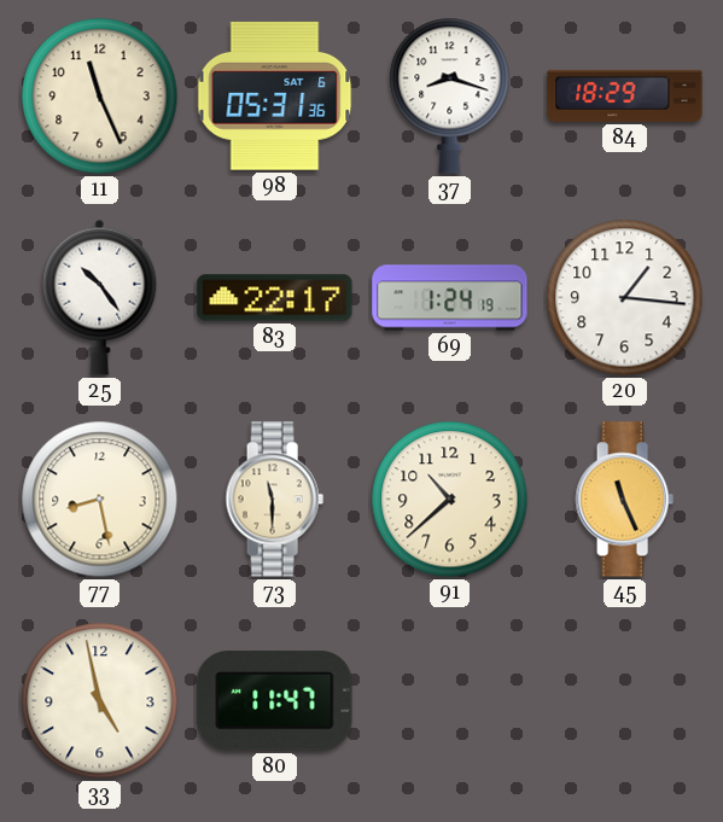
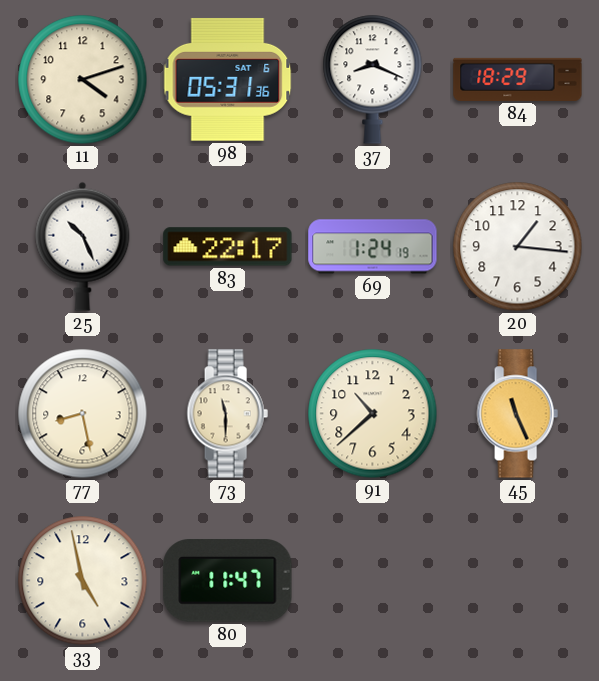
11: 11:26 -> 4:12 (83, 80)
37: 8:18 -> 8:19 (373, 79)
25: 10:24 -> 10:26 (83, 246)
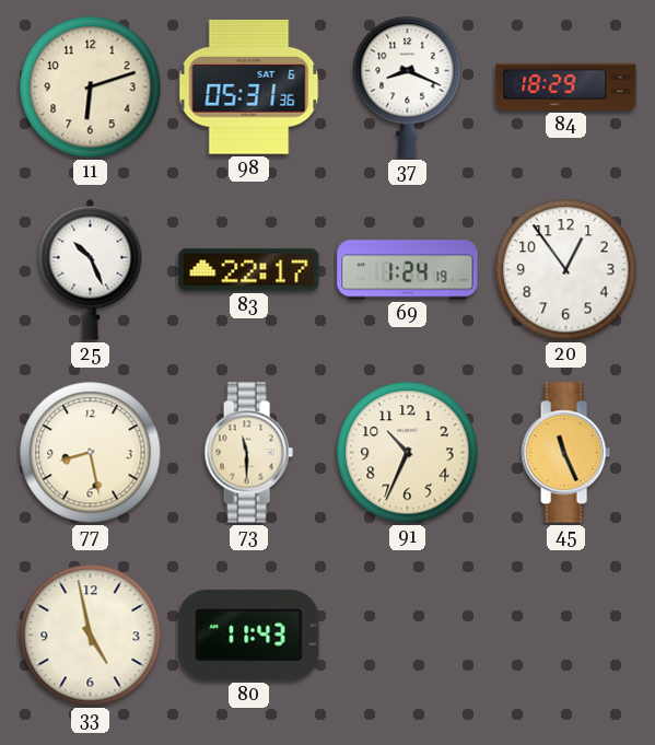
11: 4:12 -> 6:12 (91, 88)
20: 1:16 -> 12:54 (566, 270)
91: 10:38 -> 10:34 (408, 453)
80: 11:47 -> 11:43 (249, 636)
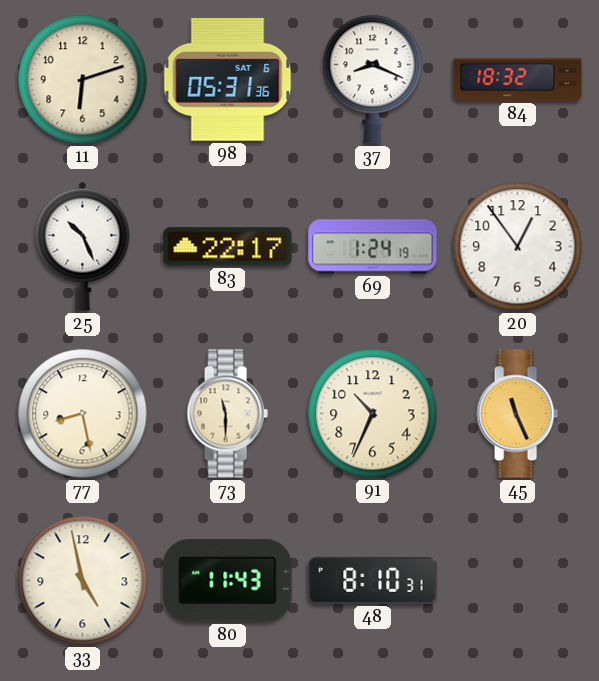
84: 18:29 -> 18:32 (518, 79)
48: none -> 8:10 (373, 580)
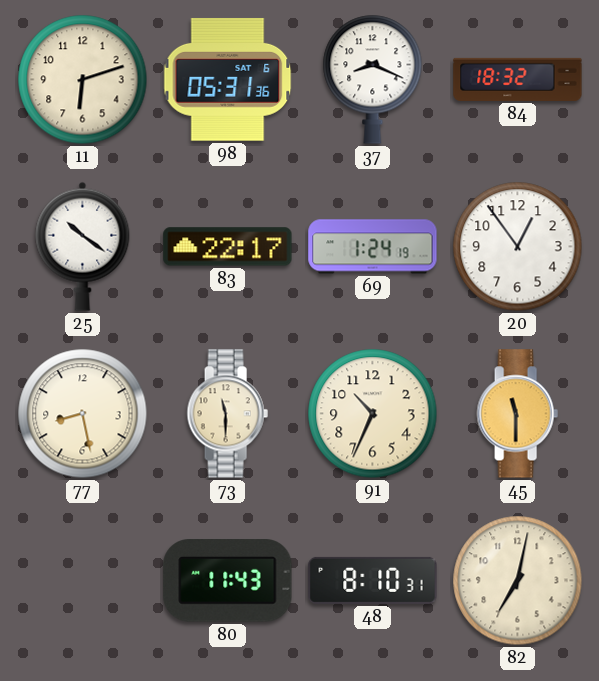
25: 10:26 -> 10:21 (83, 246)
45: 11:26 -> 11:30 (517, 414)
33: 4:58 -> none (83, 581)
82: none -> 7:02 (518, 581)
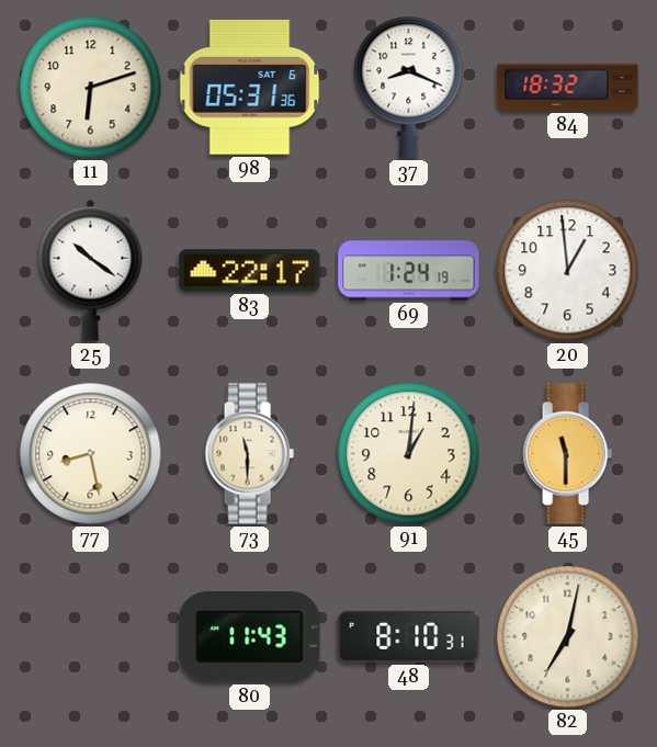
20: 12:54 -> 12:59 (568, 271)
91: 10:34 -> 1:01 (409, 454)
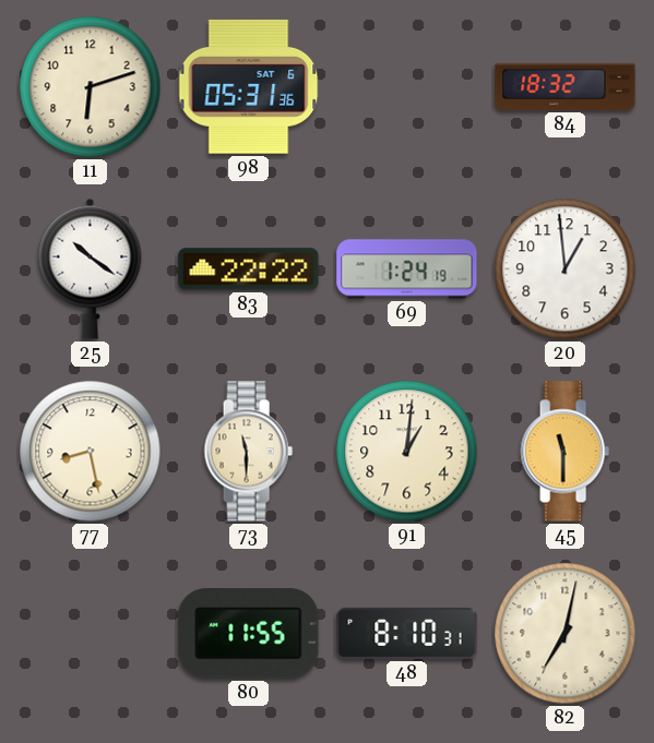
37: 8:19 -> none (409, 87)
83: 22:17 -> 22:22 (249, 269)
80: 11:43 -> 11:55 (249, 634)
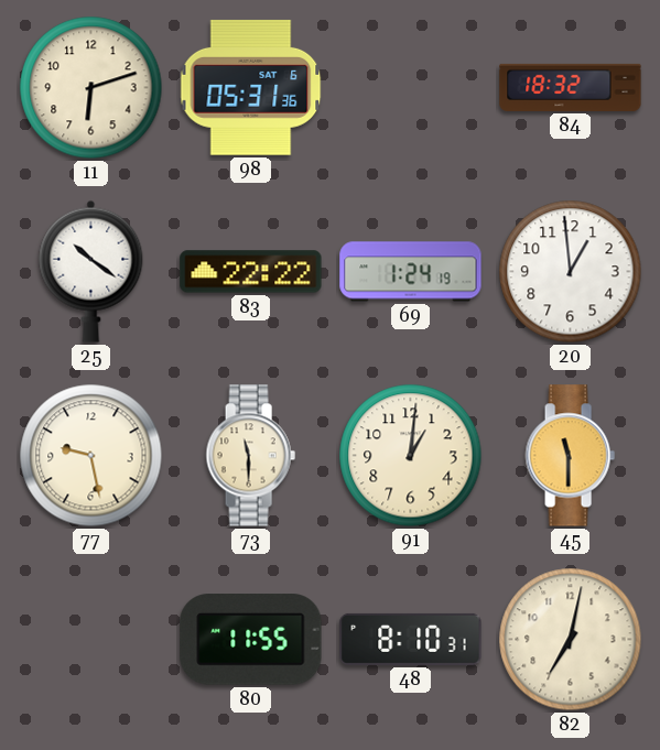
77: 8:28 -> 9:28 (91, 456)
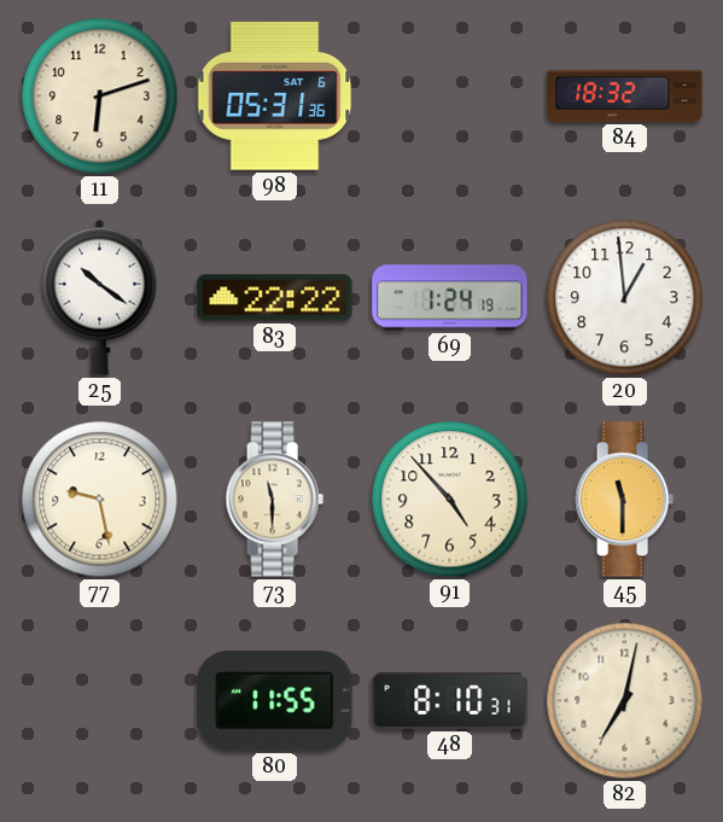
91: 1:01 -> 4:53 (450, 500)
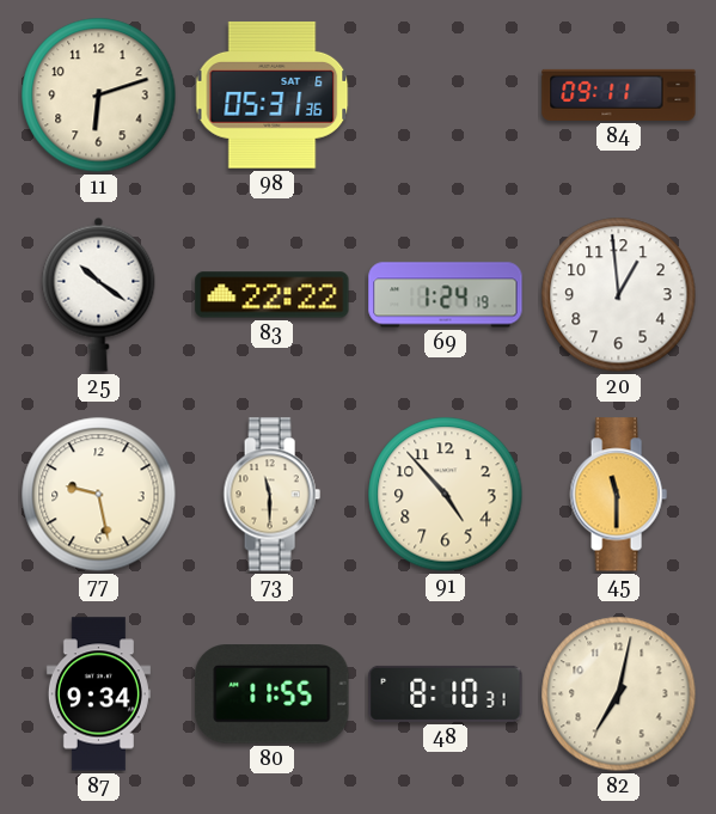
84: 18:32 -> 09:11 (619, 94)
87: none -> 9:34 (98, 694)
